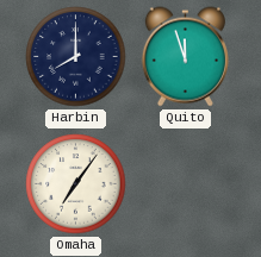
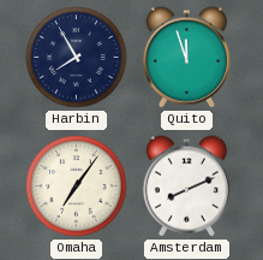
Harbin: 8:00 -> 7:55 (77, 58)
Amsterdam: none -> 8:11 (186, 187)
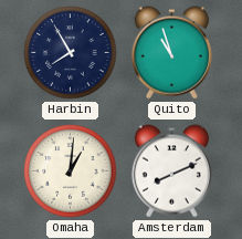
Quito: 11:57 -> 10:57 (171, 53)
Omaha: 7:06 -> 1:01 (71, 172)
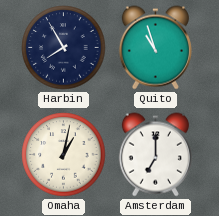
Omaha: 1:01 -> 1:02 (64, 155)
Amsterdam: 8:11 -> 7:00 (155, 155)
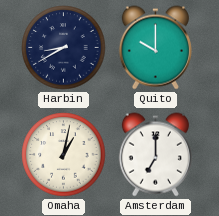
Harbin: 7:55 -> 8:40 (64, 48)
Quito: 10:57 -> 10:00 (155, 48)
